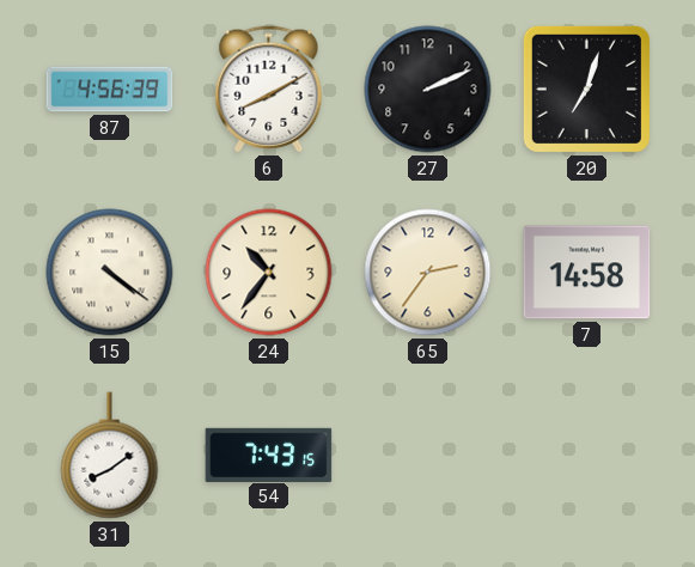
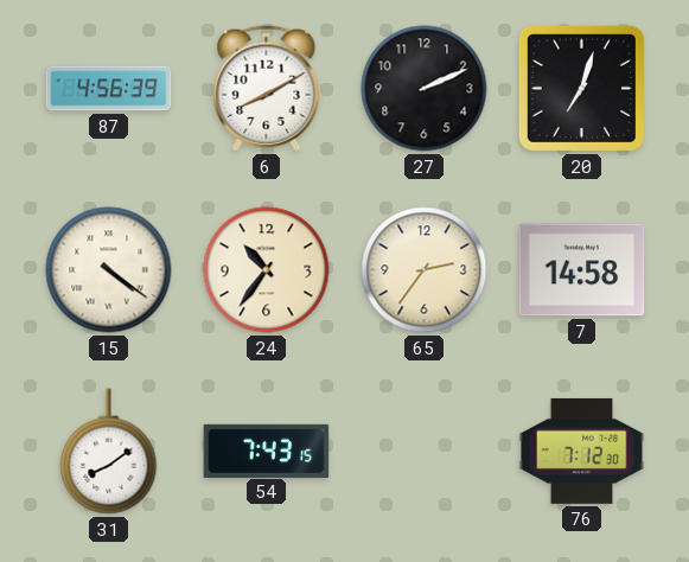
76: none -> 7:12 (582, 451)
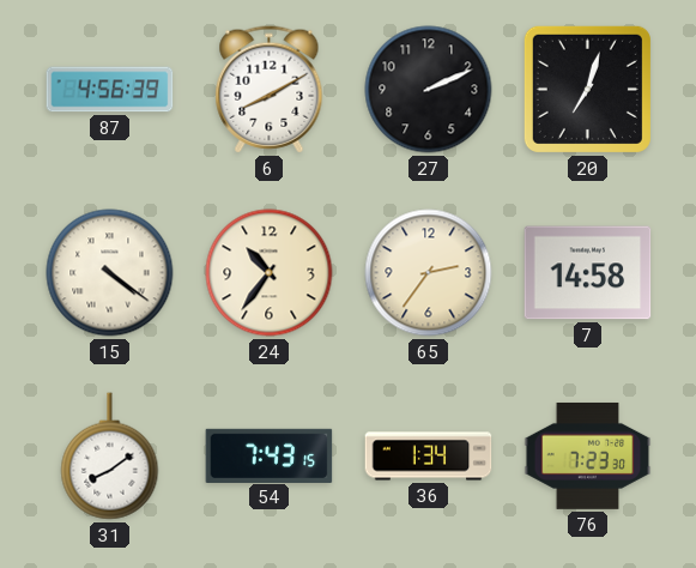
36: none -> 1:34 (429, 457)
76: 7:12 -> 7:23 (588, 455)
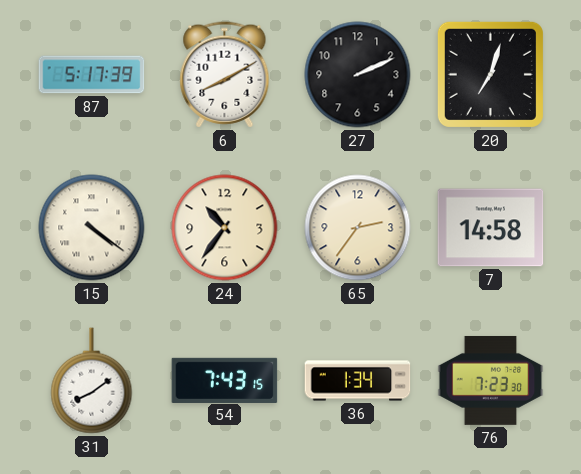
87: 4:56 -> 5:17 (92, 75)
